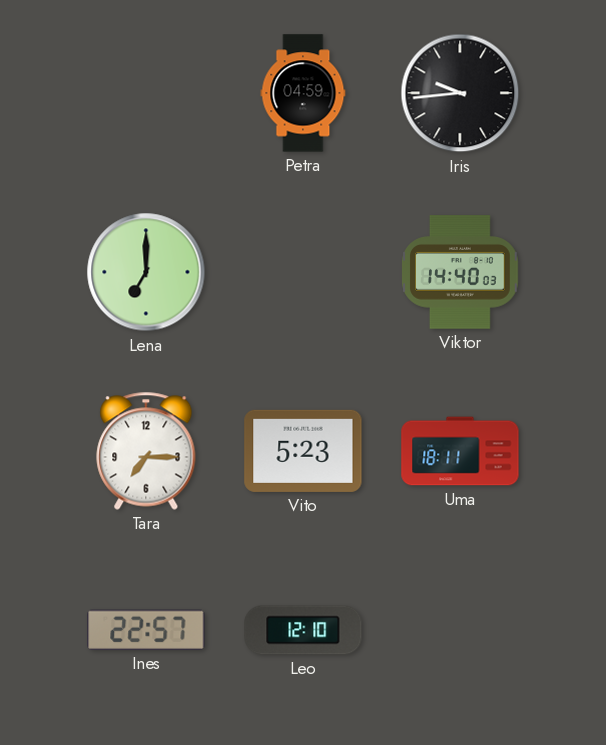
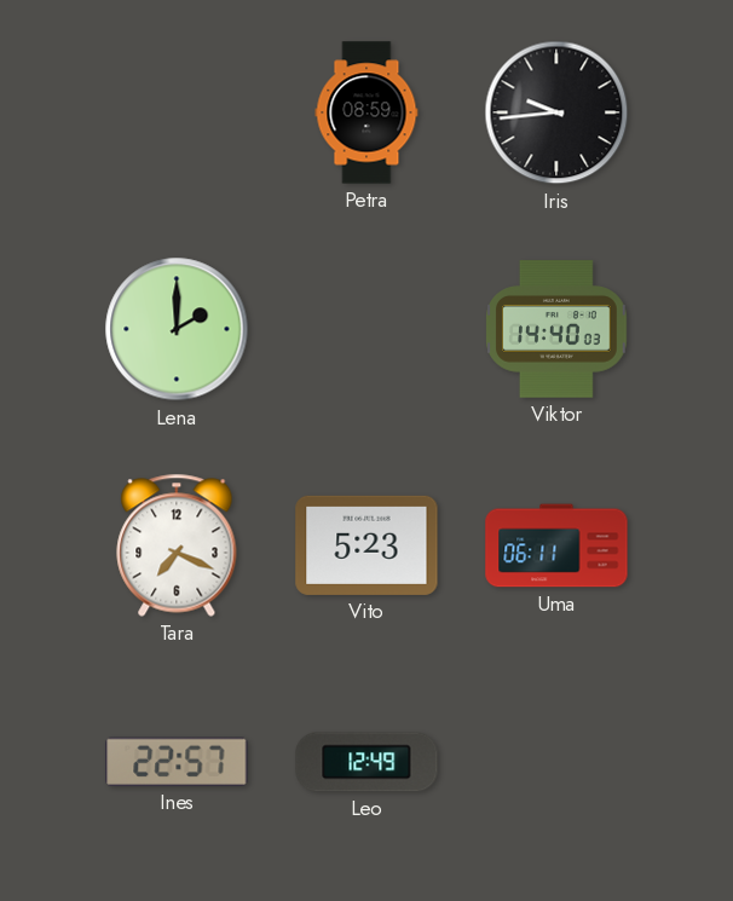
Petra: 04:59 -> 08:59 (366, 112)
Lena: 7:00 -> 2:00 (177, 329)
Tara: 7:15 -> 7:19 (177, 545)
Uma: 18:11 -> 06:11 (556, 545)
Leo: 12:10 -> 12:49 (366, 762)
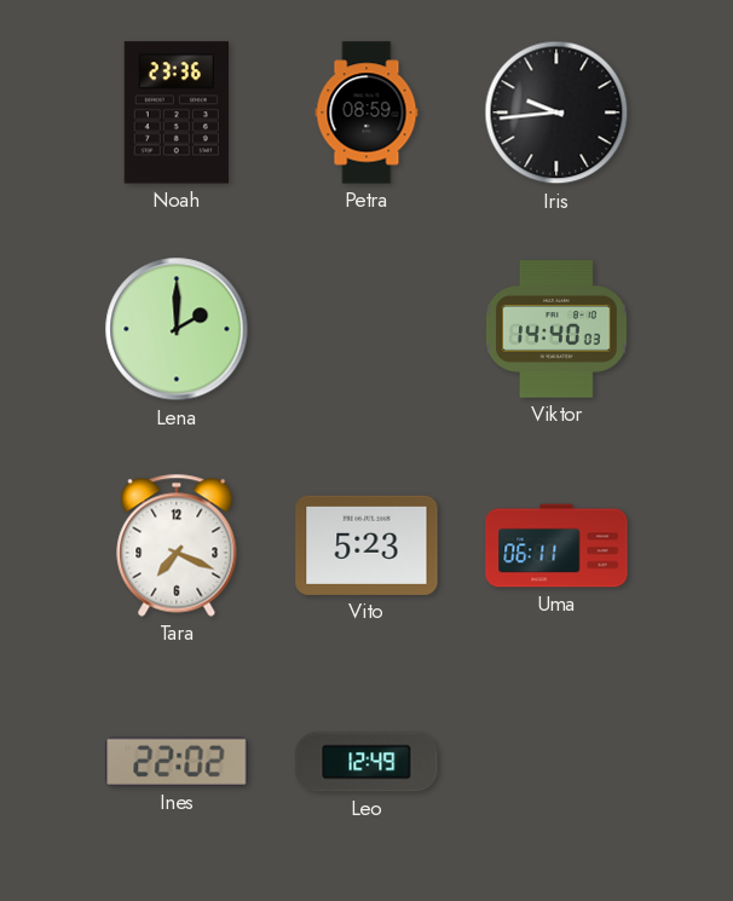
Noah: none -> 23:36 (177, 112)
Ines: 22:57 -> 22:02 (177, 762)
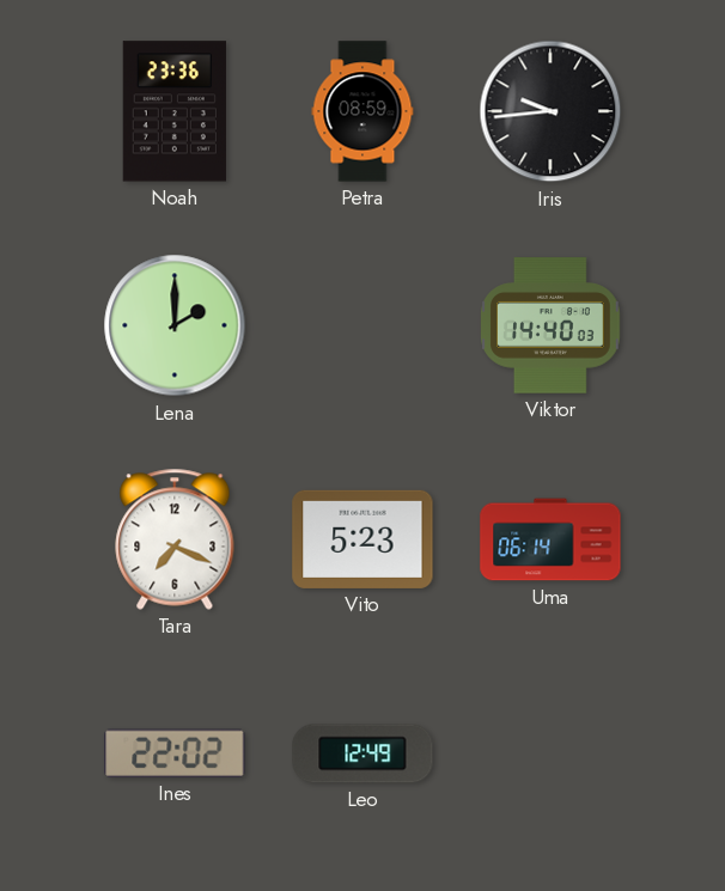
Uma: 06:11 -> 06:14 (550, 539)
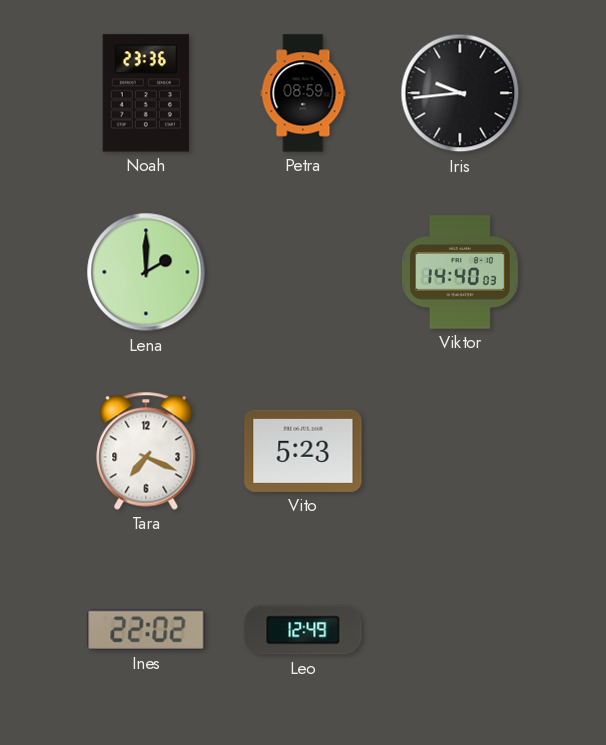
Uma: 06:14 -> none (550, 539)
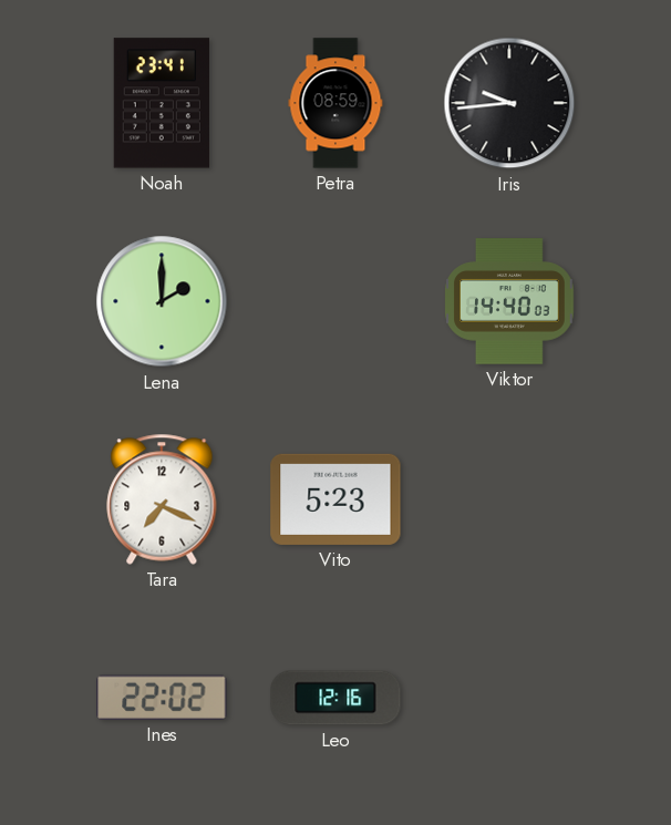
Noah: 23:36 -> 23:41 (162, 103)
Leo: 12:49 -> 12:16 (335, 698)
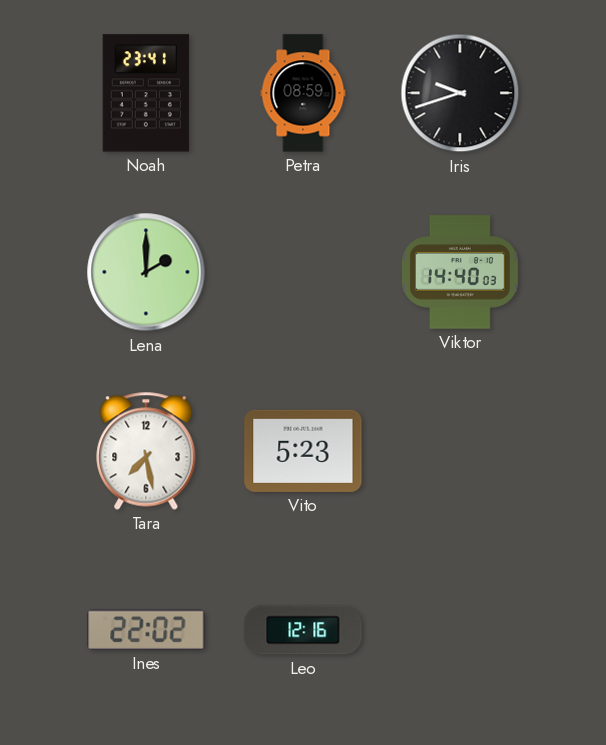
Iris: 9:44 -> 9:42 (460, 93)
Tara: 7:19 -> 7:28 (146, 451)
